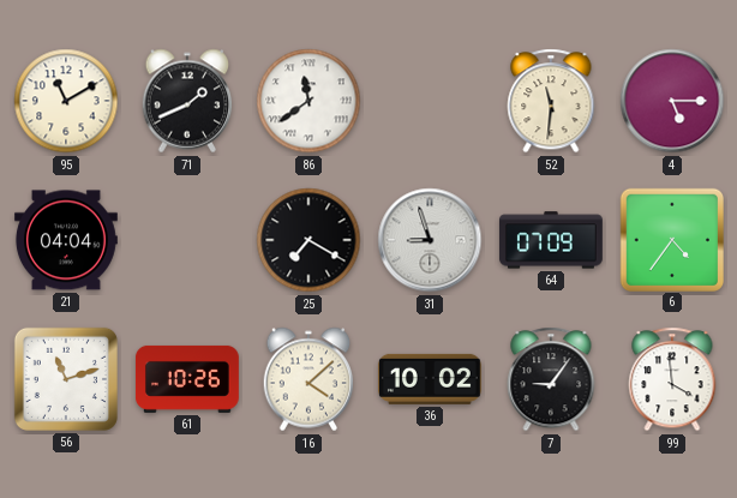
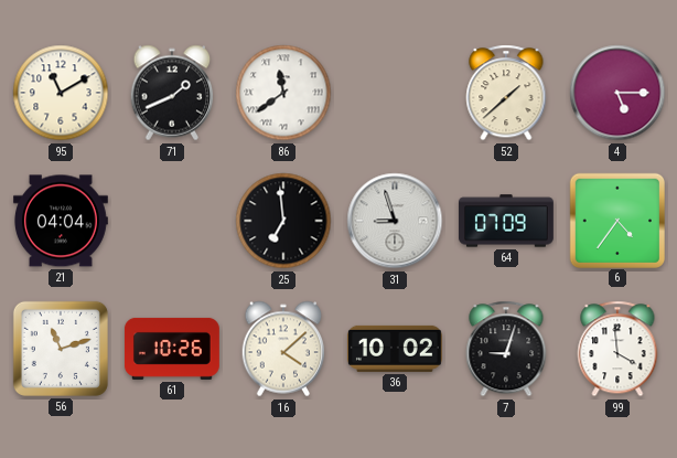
52: 11:31 -> 1:38 (506, 93)
25: 7:20 -> 6:59 (283, 221)
7: 9:06 -> 9:03 (506, 349)
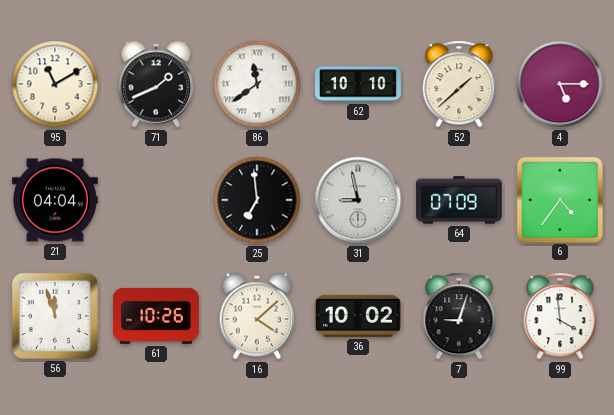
62: none -> 10:10 (359, 84)
31: 8:57 -> 8:58 (358, 200)
56: 11:12 -> 11:57 (55, 316)
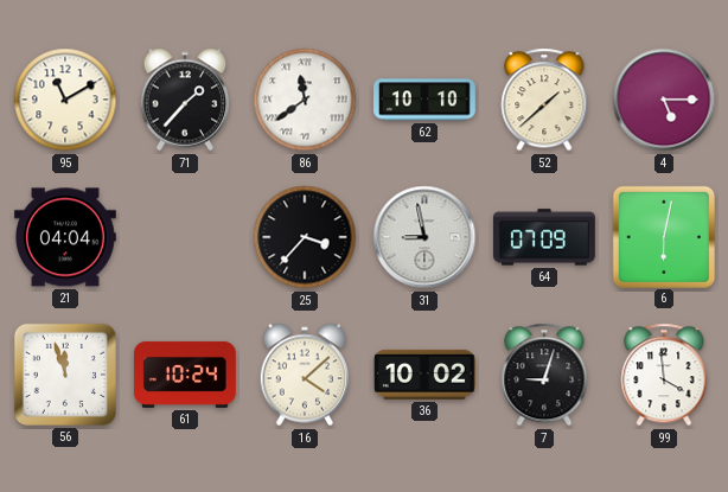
71: 1:41 -> 1:37 (185, 100)
25: 6:59 -> 3:37 (305, 237)
6: 4:36 -> 6:02 (663, 236)
61: 10:26 -> 10:24 (185, 375)
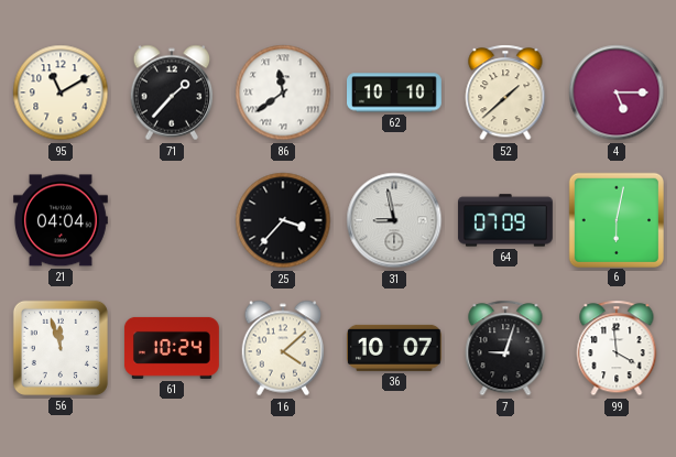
36: 10:02 -> 10:07 (394, 348)
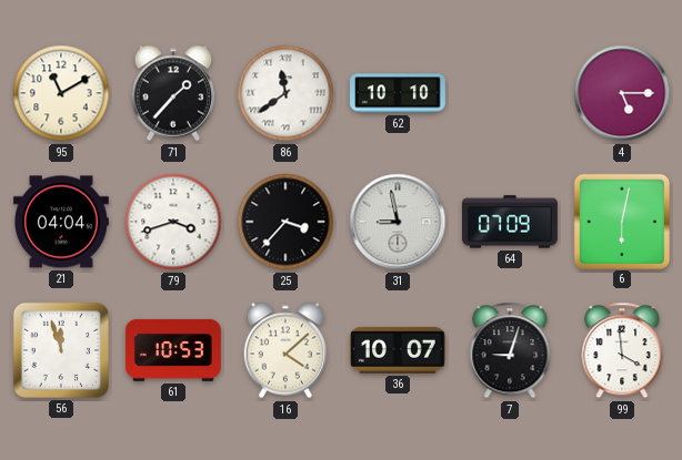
52: 1:38 -> none (505, 93)
79: none -> 3:42 (173, 222)
61: 10:24 -> 10:53 (173, 350)
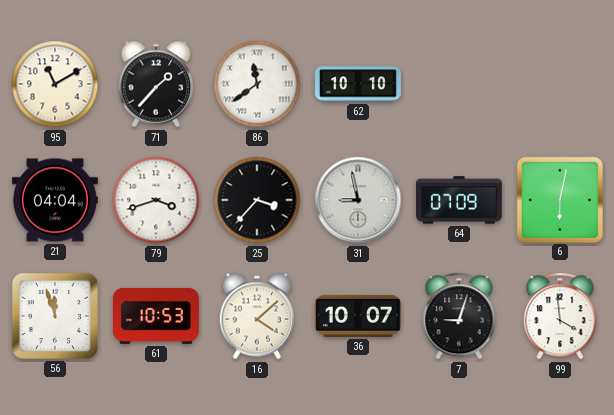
4: 5:15 -> none (622, 93)
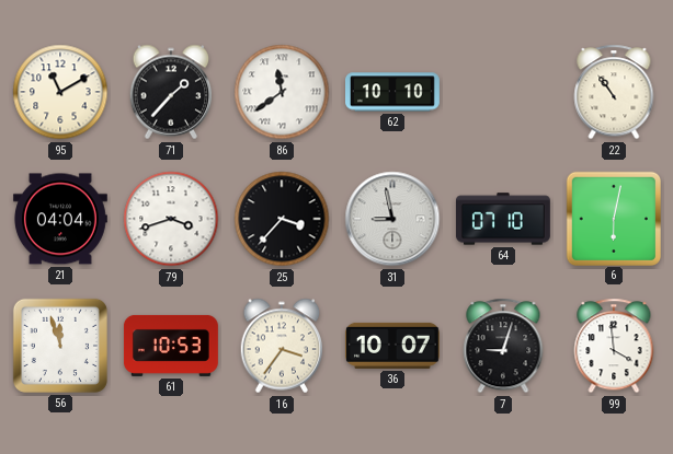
22: none -> 10:54 (614, 92)
64: 07:09 -> 07:10 (503, 219)
16: 4:08 -> 3:36 (282, 346)
